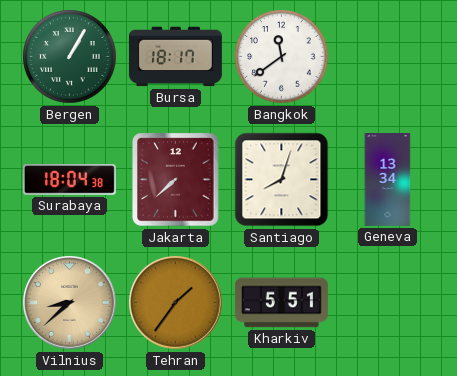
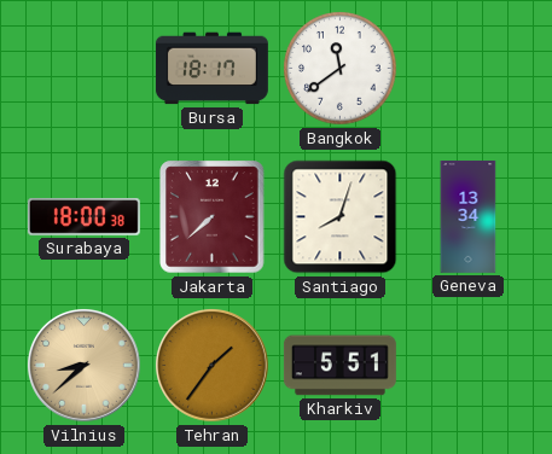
Bergen: 1:05 -> none (70, 57)
Surabaya: 18:04 -> 18:00 (83, 217)
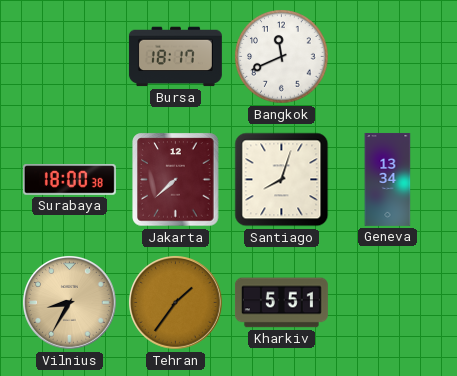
Bangkok: 11:39 -> 11:41 (282, 57)
Vilnius: 8:38 -> 8:35 (70, 303)
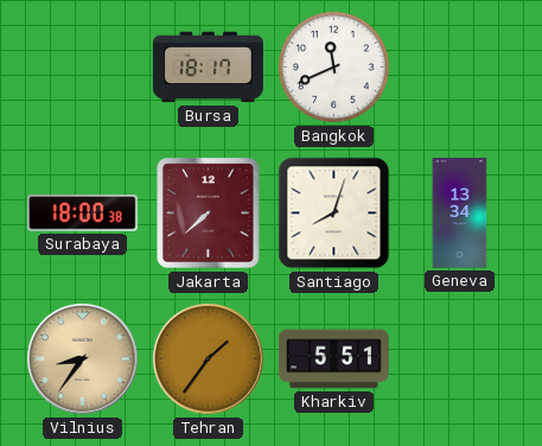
Vilnius: 8:35 -> 8:36 (83, 359)
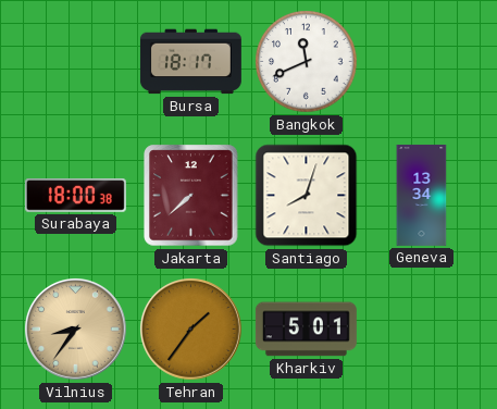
Kharkiv: 5:51 -> 5:01 (306, 330)
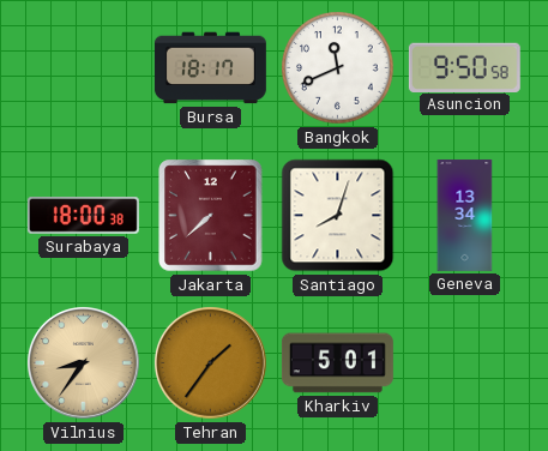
Asuncion: none -> 9:50 (464, 67)
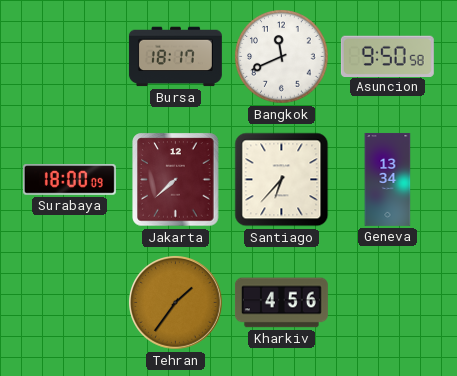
Surabaya: 18:00:38 -> 18:00:09 (69, 180)
Santiago: 8:03 -> 6:37 (282, 180)
Vilnius: 8:36 -> none (84, 363)
Kharkiv: 5:01 -> 4:56 (281, 303)
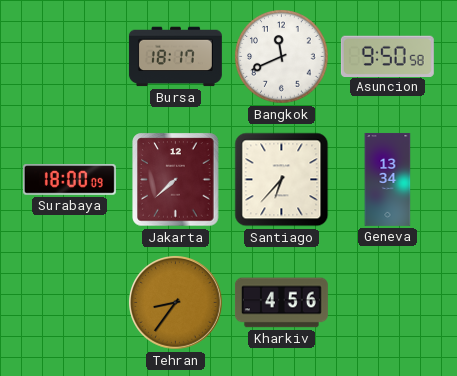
Tehran: 1:36 -> 8:36 (176, 303)
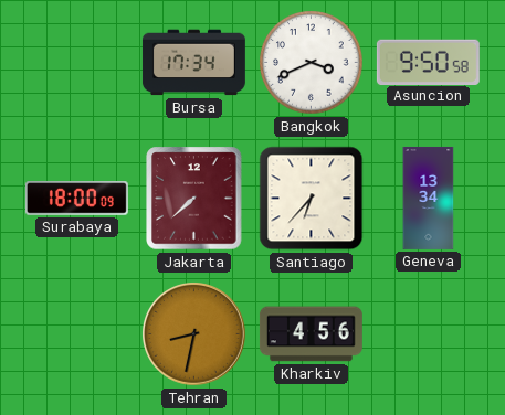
Bursa: 18:17 -> 17:34 (193, 63)
Bangkok: 11:41 -> 3:41 (312, 63)
Tehran: 8:36 -> 8:32 (194, 334)
